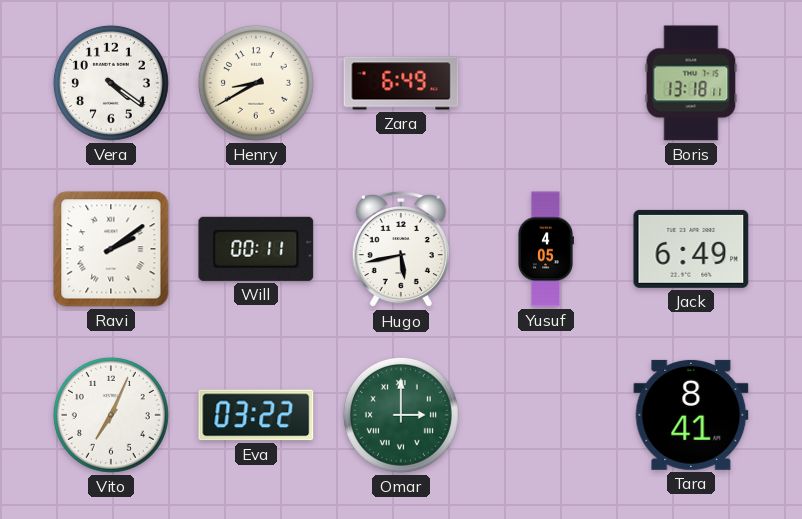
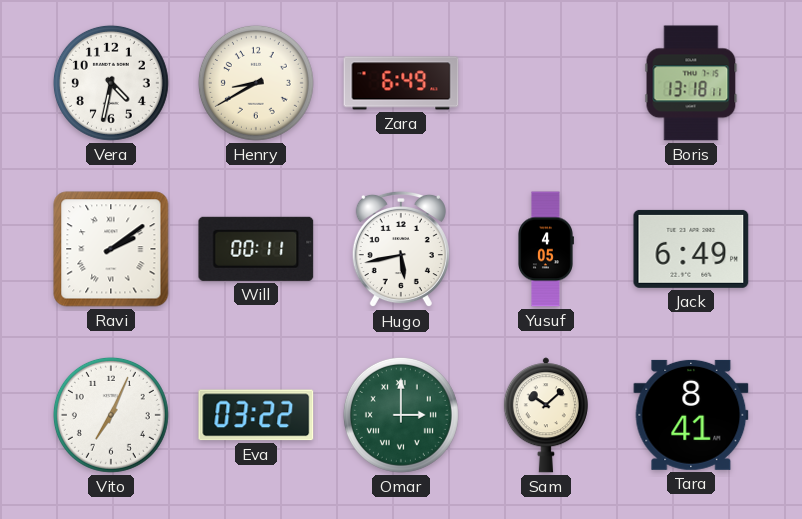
Vera: 4:21 -> 4:32 (111, 83)
Sam: none -> 10:08 (546, 415)
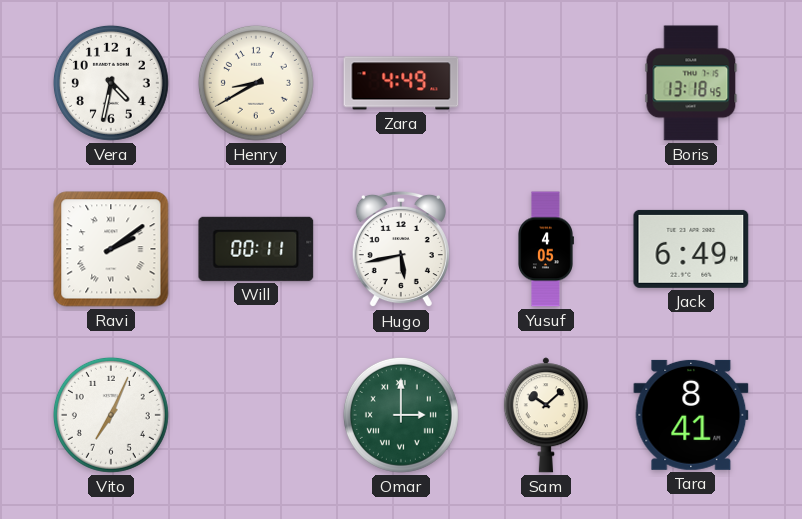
Zara: 6:49 -> 4:49 (401, 83)
Boris: 13:18:11 -> 13:18:45 (691, 83)
Eva: 03:22 -> none (256, 415)
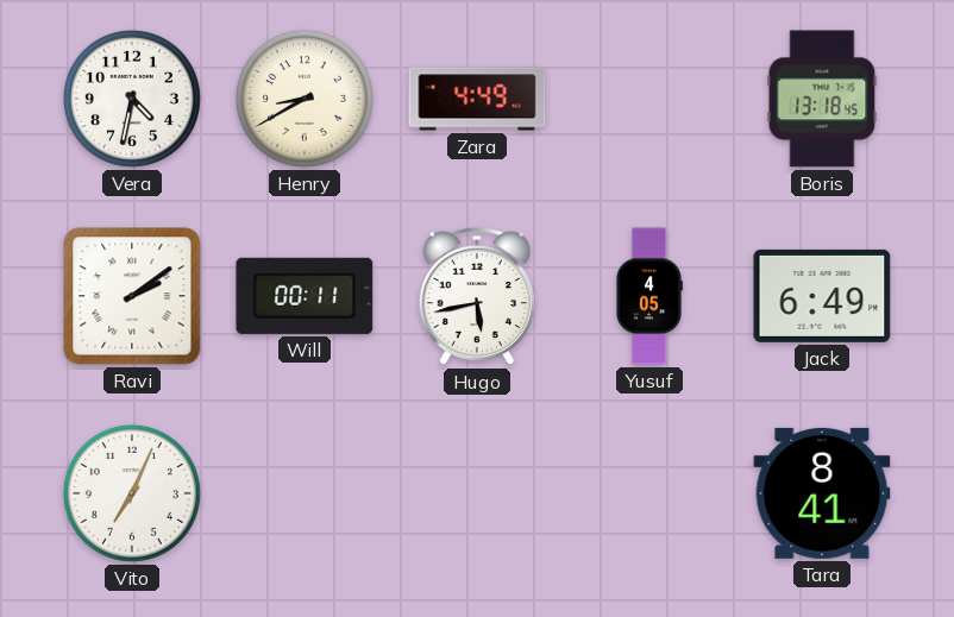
Omar: 3:00 -> none (401, 415)
Sam: 10:08 -> none (546, 415)
